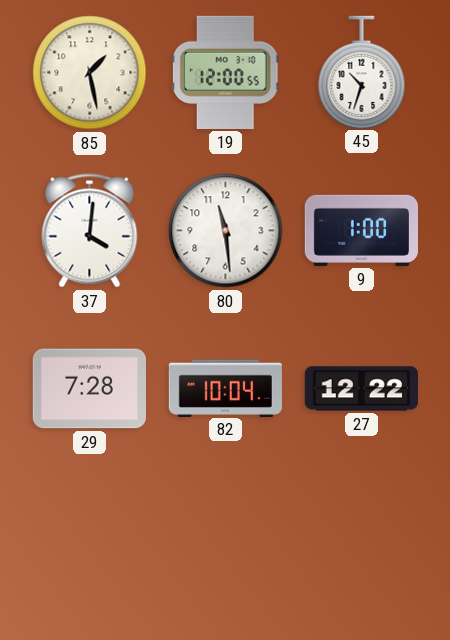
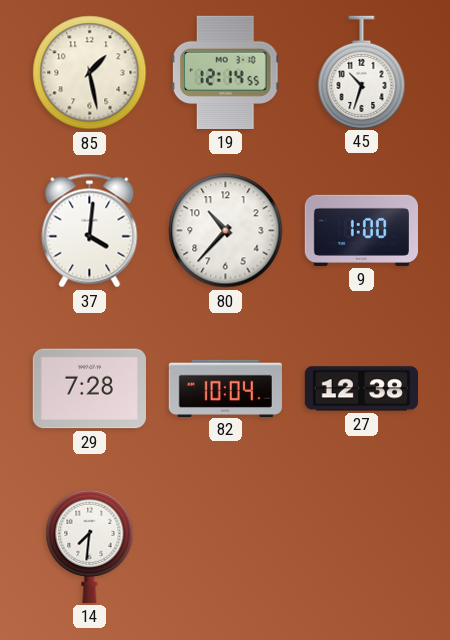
19: 12:00 -> 12:14 (225, 72)
80: 11:29 -> 10:37 (226, 231)
27: 12:22 -> 12:38 (361, 389)
14: none -> 7:31 (90, 546)
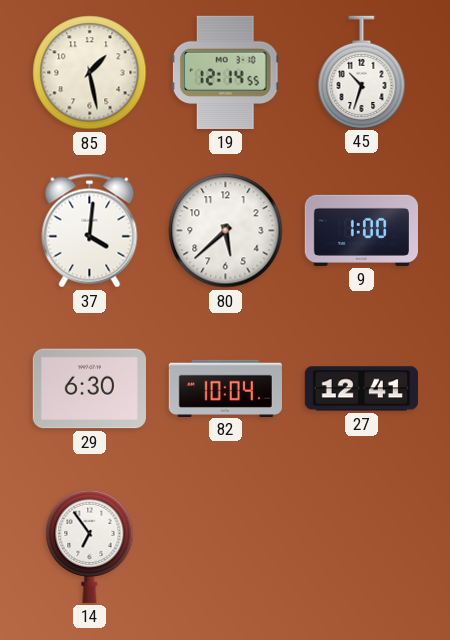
80: 10:37 -> 5:38 (226, 231)
29: 7:28 -> 6:30 (89, 389)
27: 12:38 -> 12:41 (361, 389)
14: 7:31 -> 6:54 (90, 546)
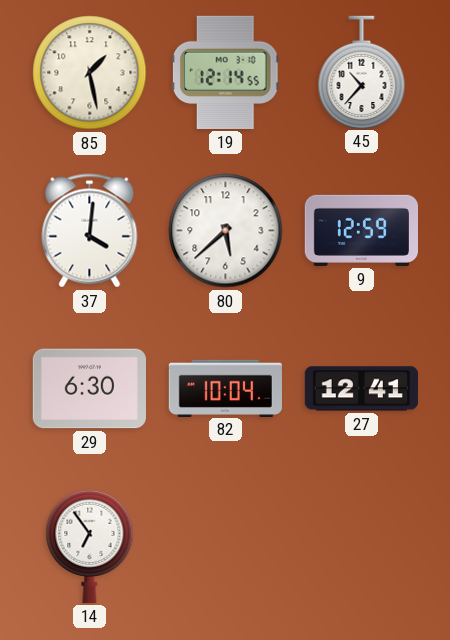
45: 10:33 -> 10:37 (362, 72)
9: 1:00 -> 12:59 (361, 230)
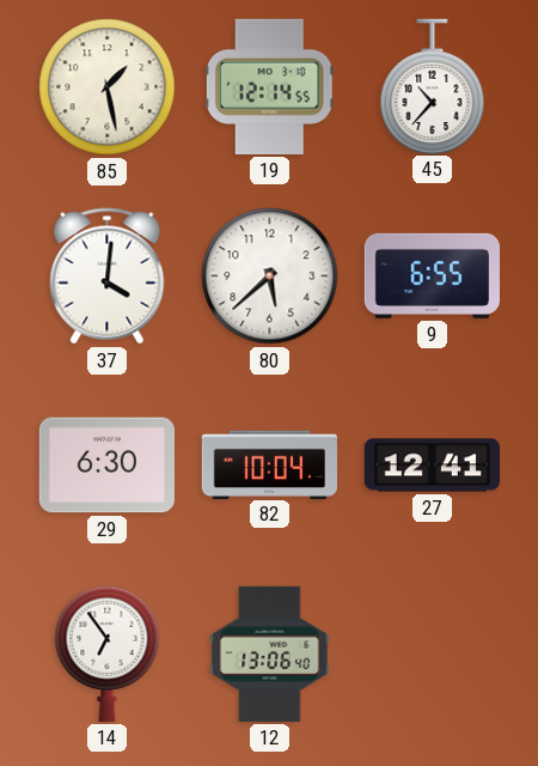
9: 12:59 -> 6:55 (432, 275)
12: none -> 13:06 (270, 653)
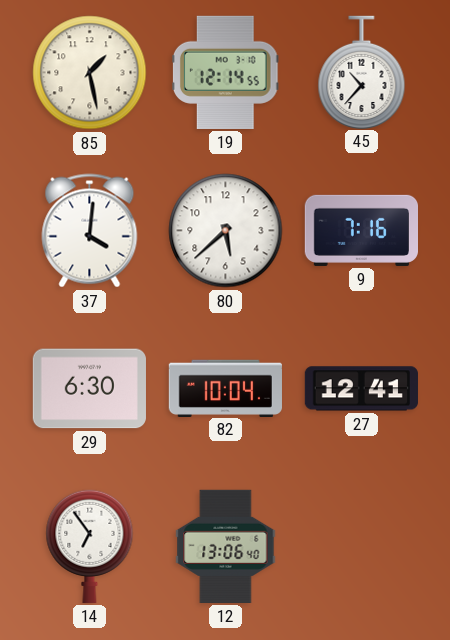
9: 6:55 -> 7:16 (361, 230)
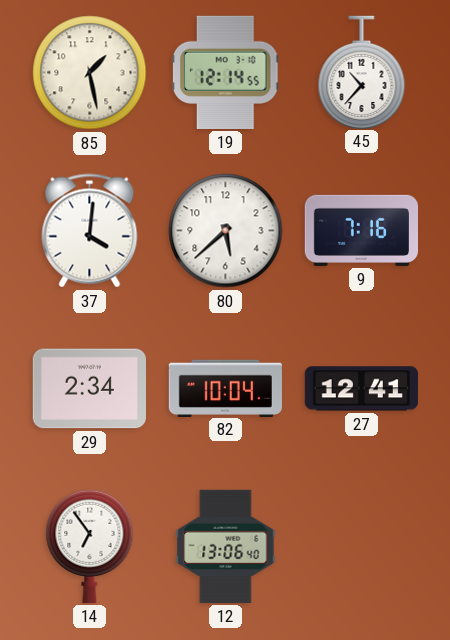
29: 6:30 -> 2:34 (89, 389)
